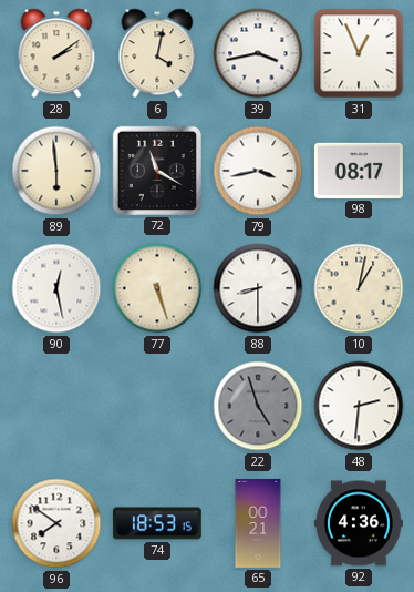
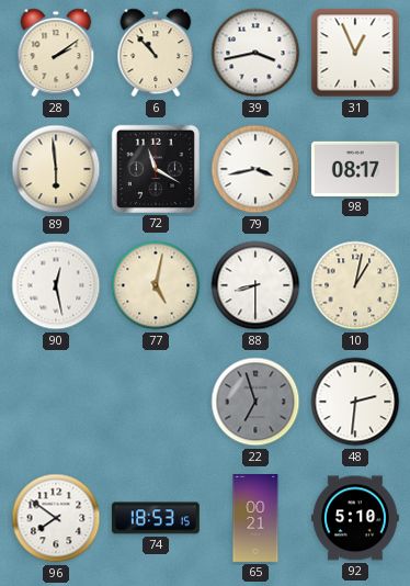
6: 4:02 -> 10:53 (156, 53)
77: 5:27 -> 5:02 (156, 285)
22: 4:57 -> 6:57 (255, 402)
92: 4:36 -> 5:10 (355, 518)
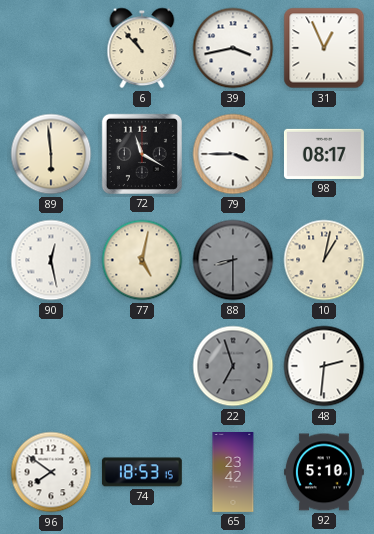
28: 2:09 -> none (56, 53)
79: 3:43 -> 3:45 (233, 154)
88 dial: white -> grey (233, 260)
65: 00:21 -> 23:42 (233, 473)
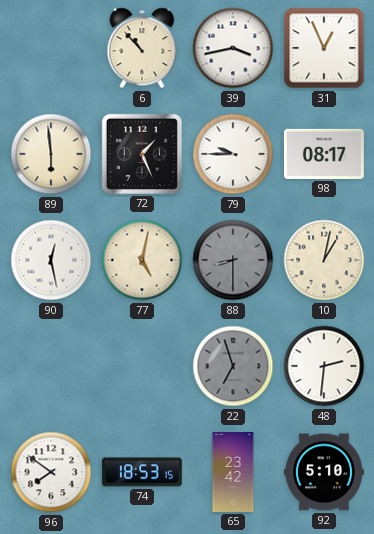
72: 11:20 -> 1:26 (142, 154)
79: 3:45 -> 9:45 (233, 154)
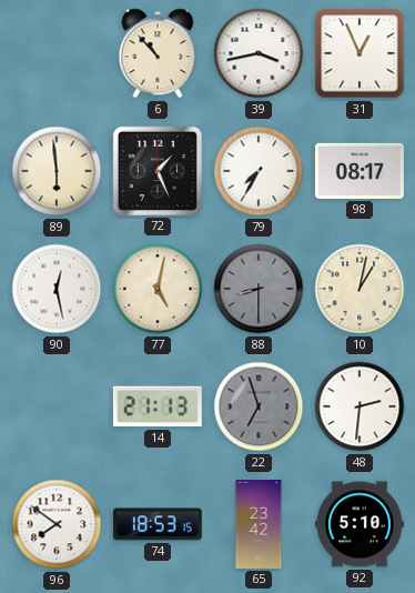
79: 9:45 -> 7:35 (259, 171)
14: none -> 21:13 (158, 406)
